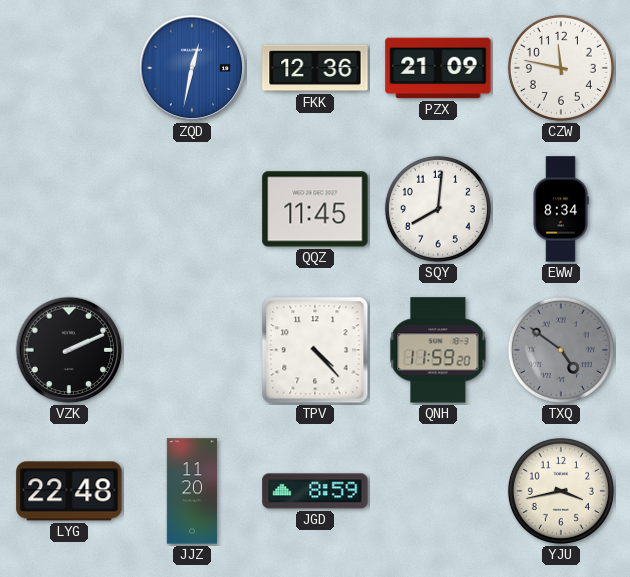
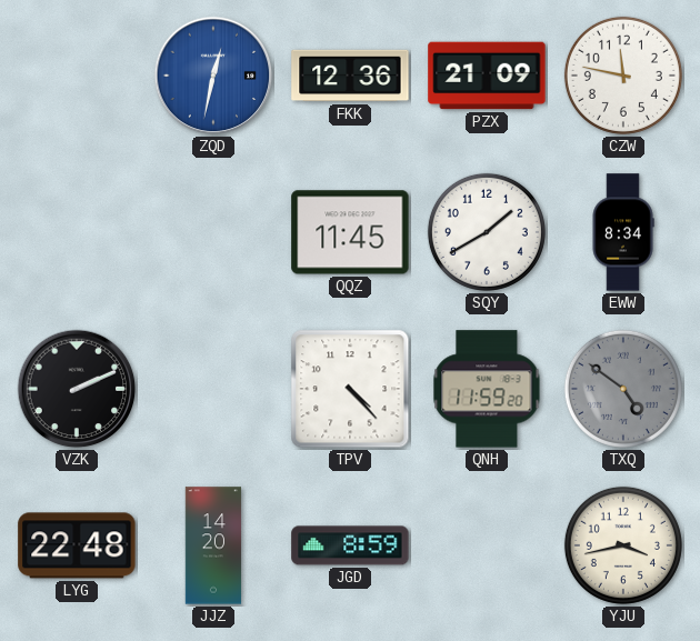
SQY: 8:01 -> 1:40 (487, 232)
JJZ: 11:20 -> 14:20 (213, 545)
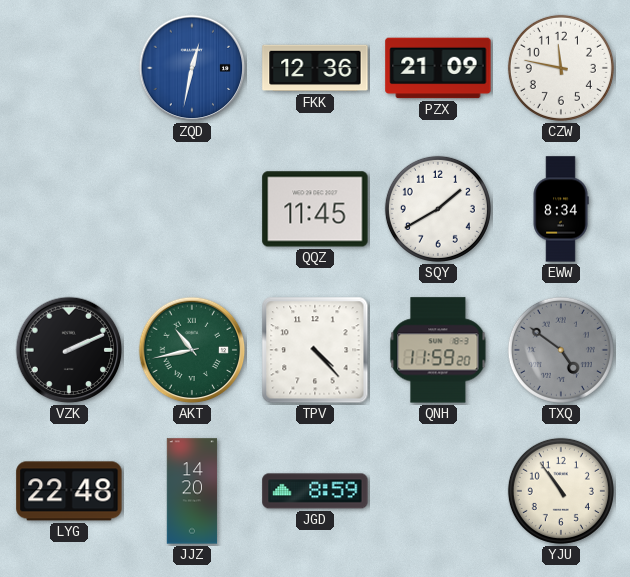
AKT: none -> 10:43 (192, 350)
YJU: 3:43 -> 10:54 (561, 491)
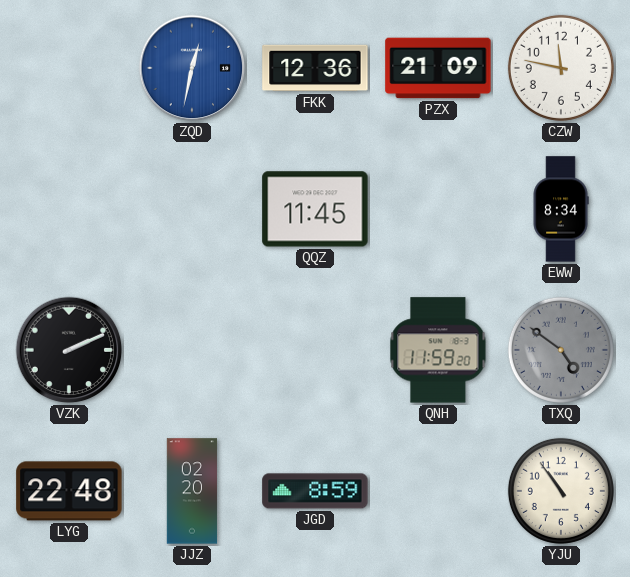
SQY: 1:40 -> none (438, 209)
AKT: 10:43 -> none (192, 350)
TPV: 4:23 -> none (315, 350)
JJZ: 14:20 -> 02:20 (192, 491)
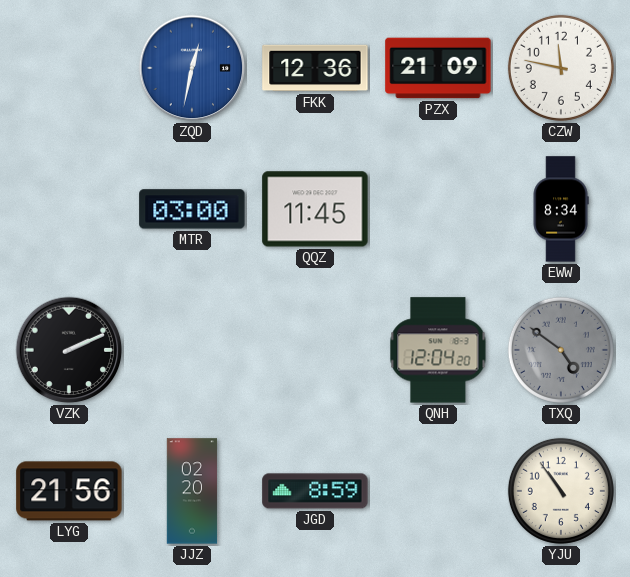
MTR: none -> 03:00 (192, 209)
QNH: 11:59 -> 12:04 (438, 350)
LYG: 22:48 -> 21:56 (69, 491)
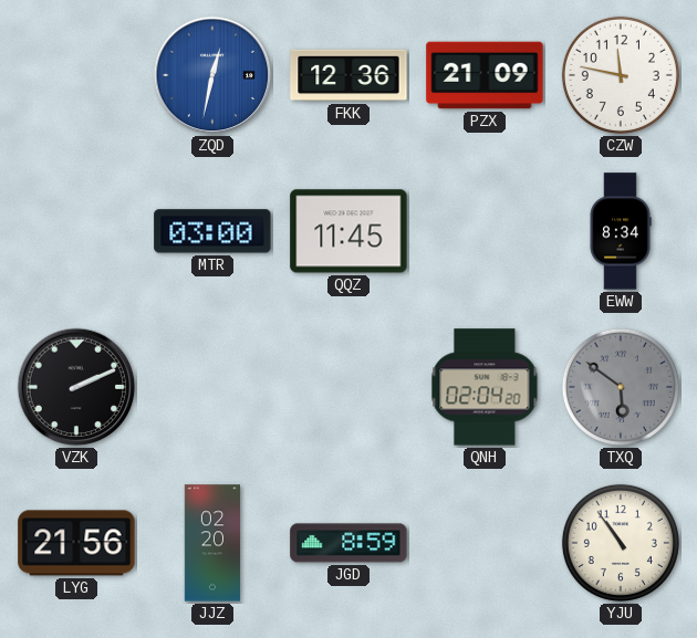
QNH: 12:04 -> 02:04 (485, 387)
TXQ: 4:51 -> 5:51 (621, 387)
